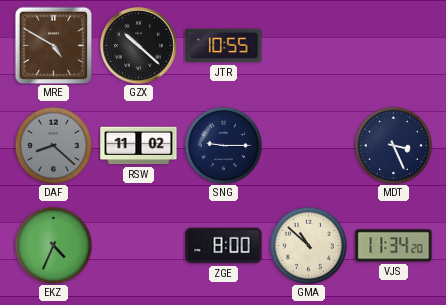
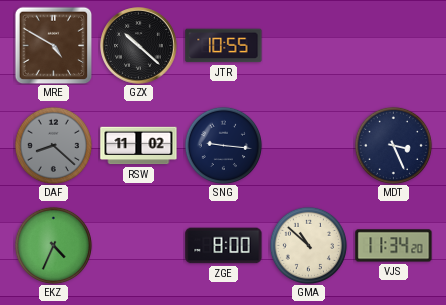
SNG: 9:15 -> 9:16 (223, 145)
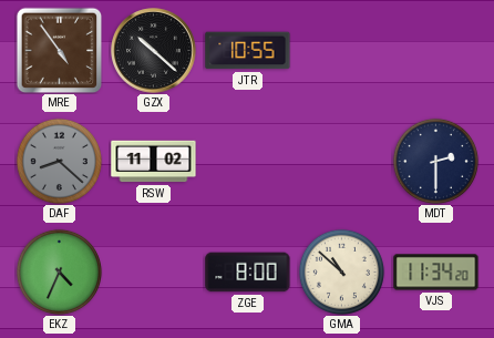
MRE: 4:50 -> 4:54 (59, 50)
SNG: 9:16 -> none (223, 145)
MDT: 3:26 -> 2:30 (435, 161)
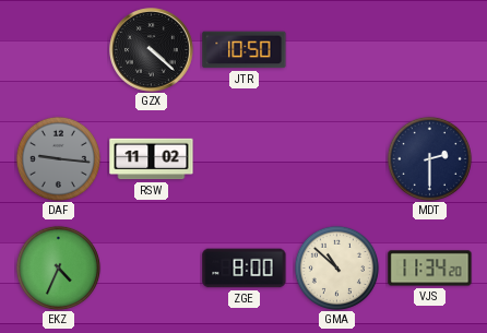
MRE: 4:54 -> none (59, 50)
GZX: 10:22 -> 4:22 (152, 50)
JTR: 10:55 -> 10:50 (245, 50)
DAF: 8:22 -> 9:16 (58, 158)
